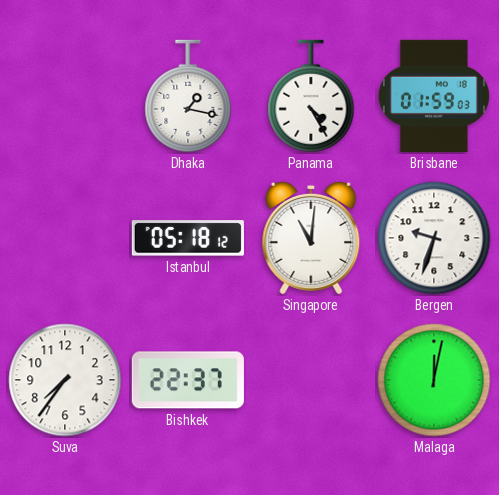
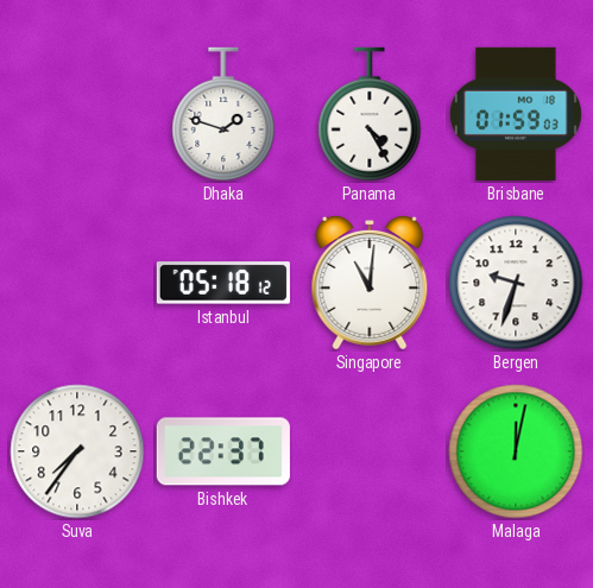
Dhaka: 1:17 -> 1:48 (223, 114)
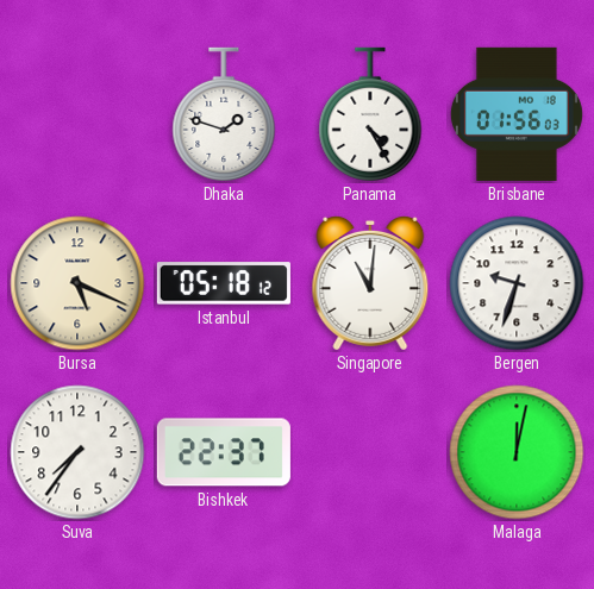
Brisbane: 01:59 -> 01:56 (517, 114)
Bursa: none -> 5:19 (77, 283)
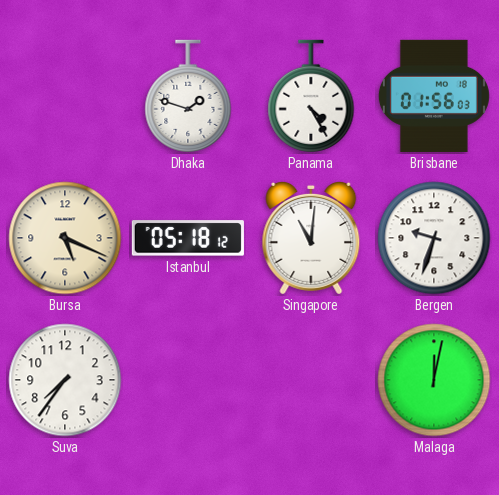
Bishkek: 22:37 -> none (224, 452)
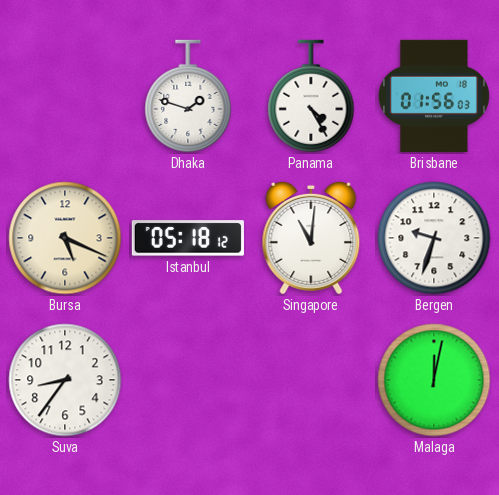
Suva: 7:36 -> 8:36 (65, 380)
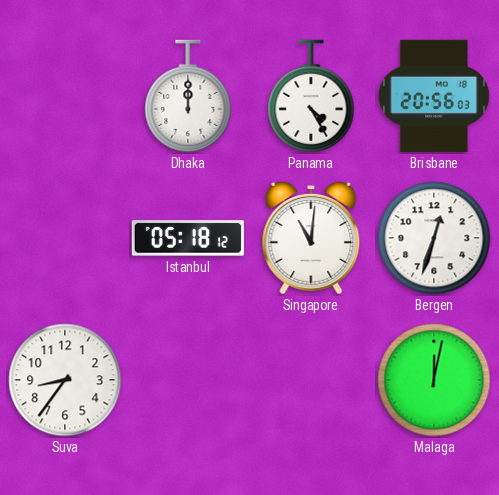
Dhaka: 1:48 -> 12:00 (188, 96)
Brisbane: 01:56 -> 20:56 (434, 96)
Bursa: 5:19 -> none (65, 238)
Bergen: 9:33 -> 12:33 (434, 238)
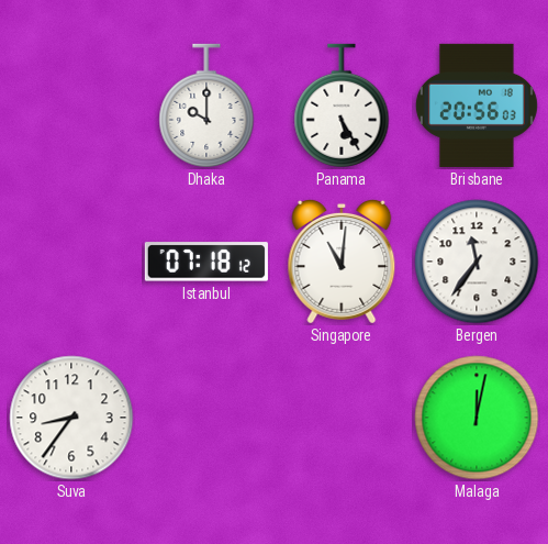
Dhaka: 12:00 -> 10:00 (206, 106)
Panama: 4:25 -> 5:25 (342, 106)
Istanbul: 05:18 -> 07:18 (206, 262)
Bergen: 12:33 -> 11:36 (477, 262)
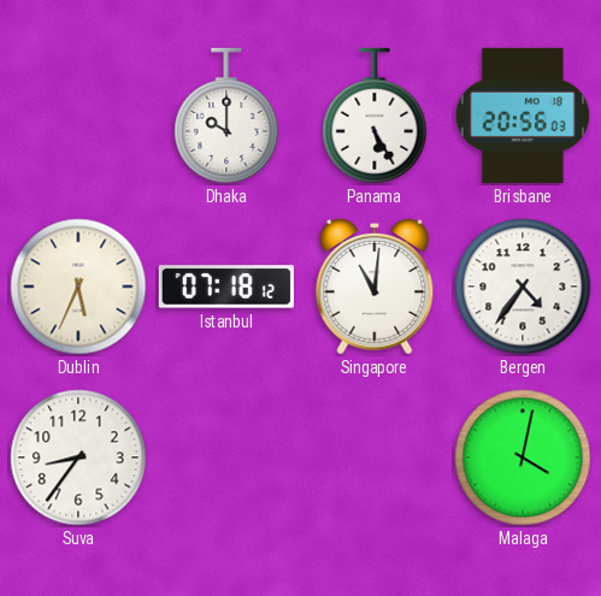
Dublin: none -> 5:34 (78, 287)
Bergen: 11:36 -> 4:36 (523, 287)
Malaga: 12:02 -> 4:02 (523, 458)
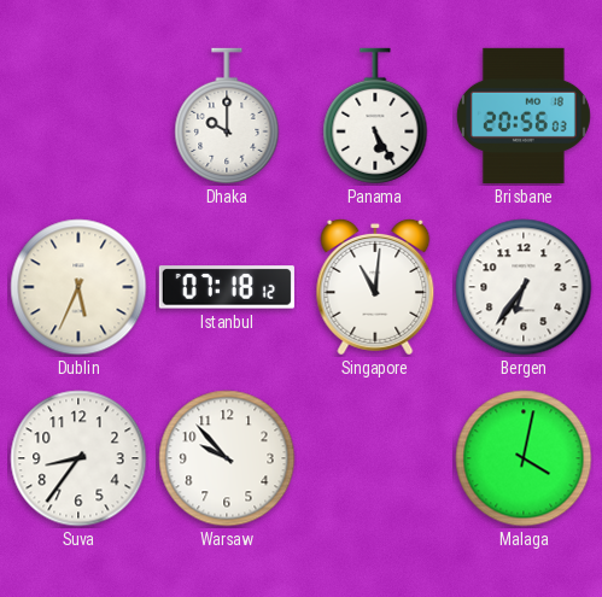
Bergen: 4:36 -> 6:36 (524, 287)
Warsaw: none -> 9:53 (227, 458)
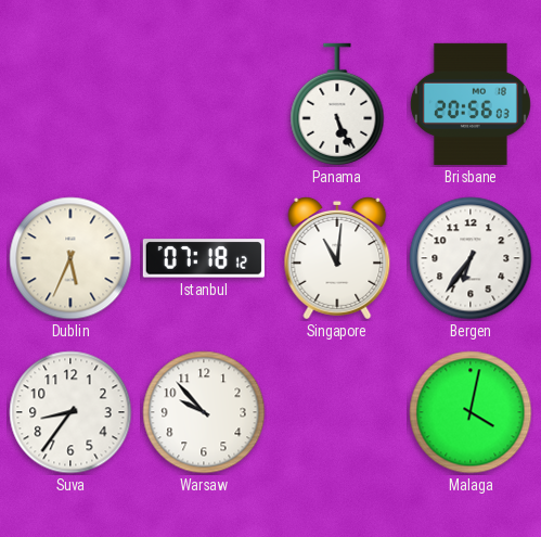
Dhaka: 10:00 -> none (227, 116)
Panama: 5:25 -> 5:26 (337, 104)
